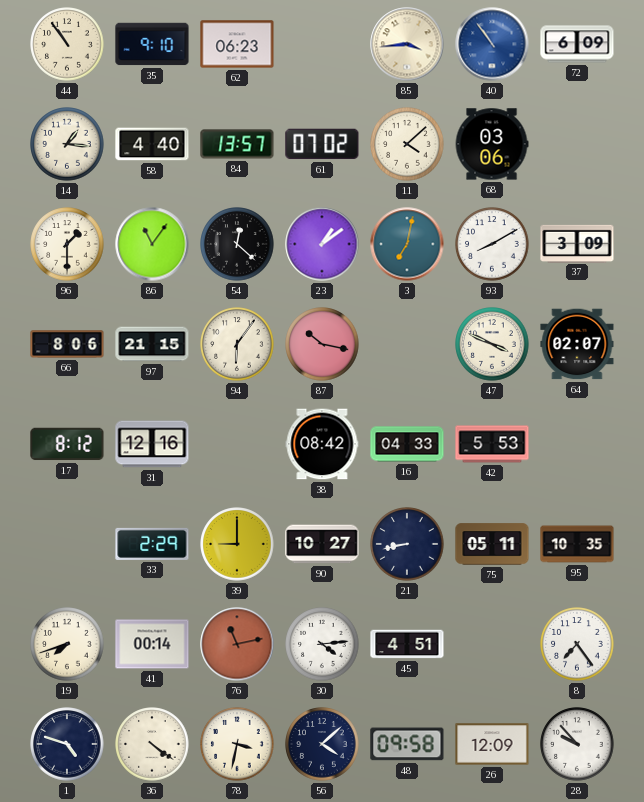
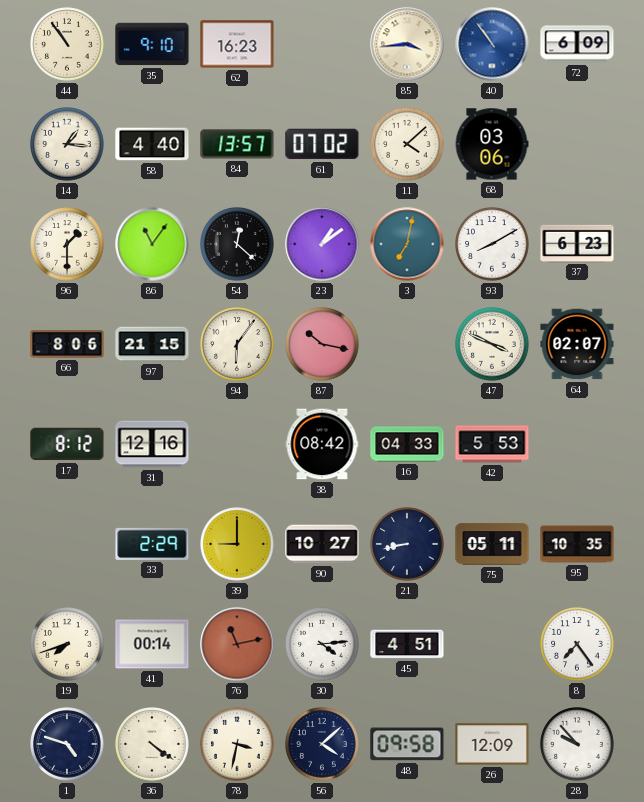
62: 06:23 -> 16:23 (237, 44)
37: 3:09 -> 6:23 (577, 243)
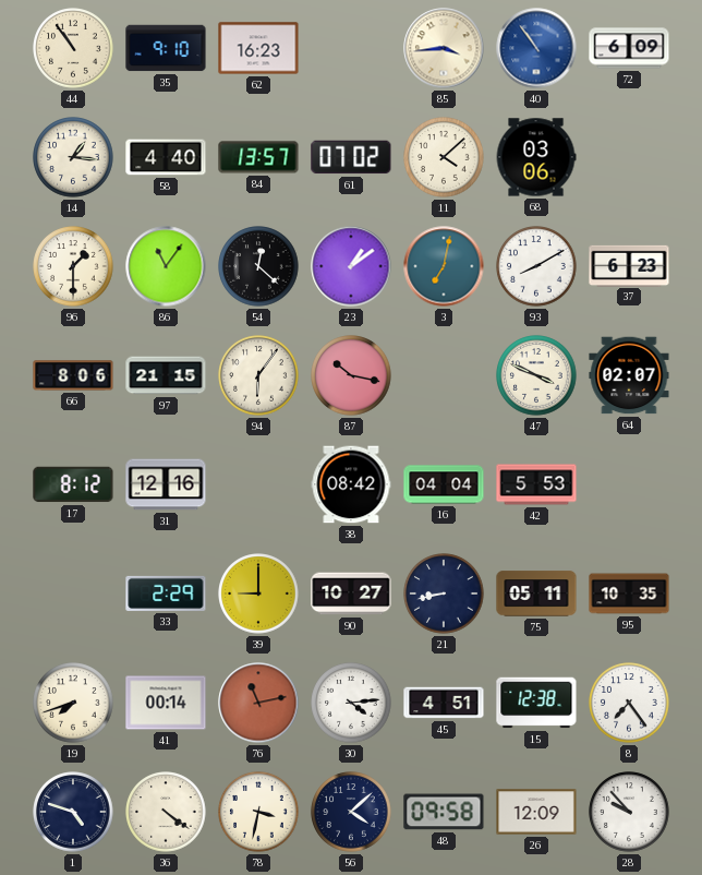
16: 04:33 -> 04:04 (444, 484)
15: none -> 12:38 (536, 703)
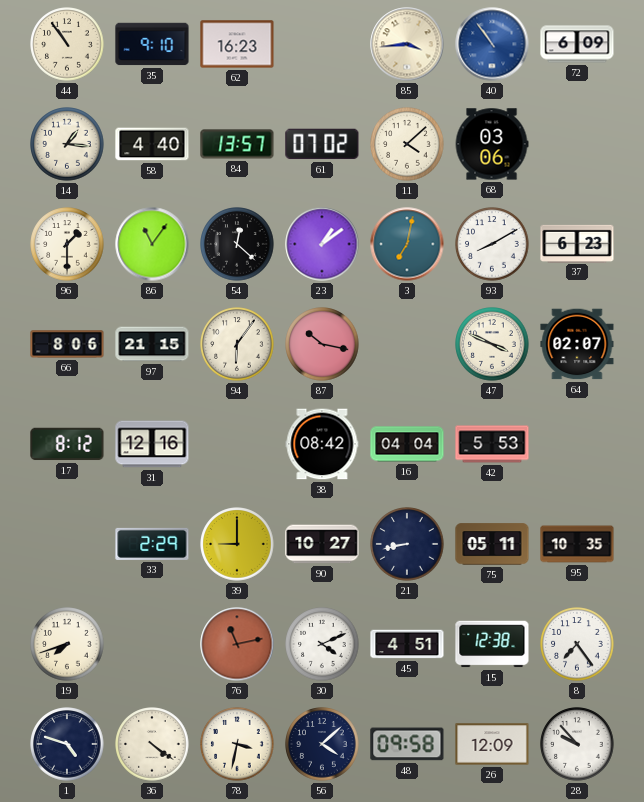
41: 00:14 -> none (166, 703)
30: 4:14 -> 4:11 (322, 644)
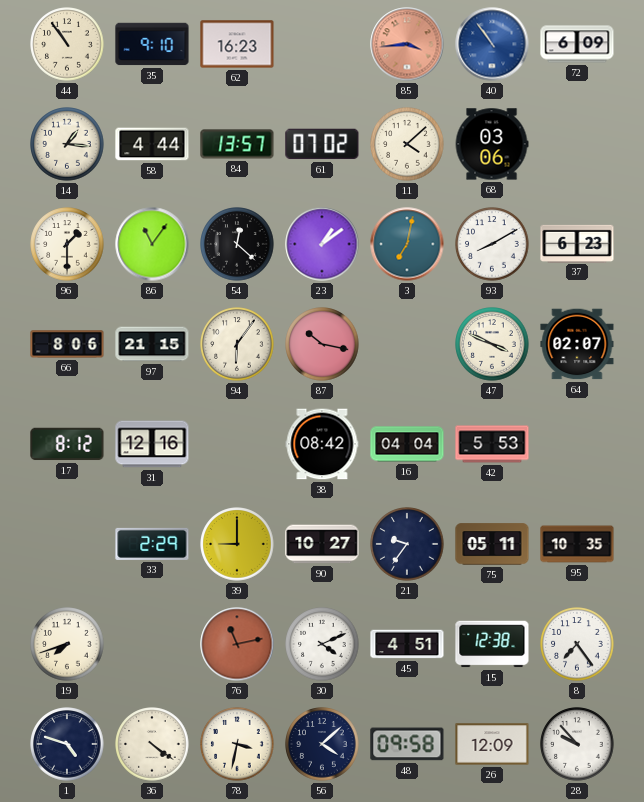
85 dial: cream -> salmon (407, 44)
58: 4:40 -> 4:44 (152, 144)
21: 8:43 -> 9:36 (407, 544)
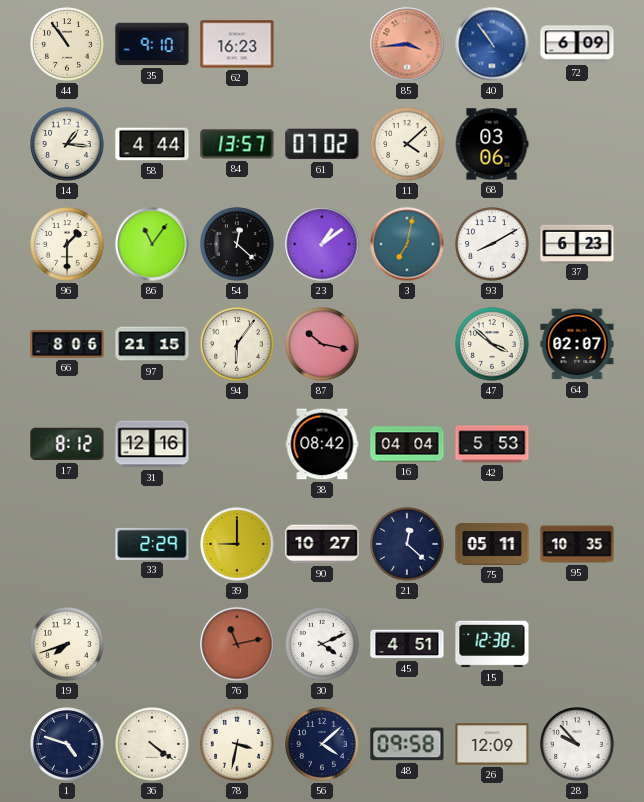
47: 3:49 -> 3:52 (492, 344)
21: 9:36 -> 12:22 (407, 544)
8: 7:24 -> none (577, 644)
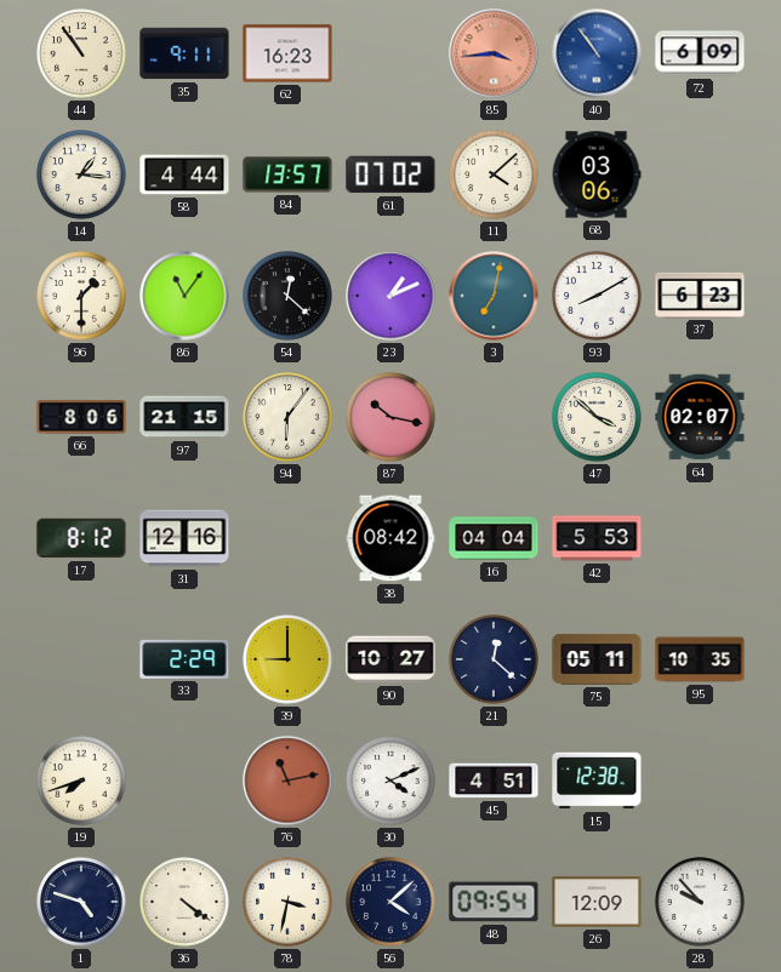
35: 9:10 -> 9:11 (184, 53)
23: 1:09 -> 1:11 (390, 296)
48: 09:58 -> 09:54 (494, 902)
